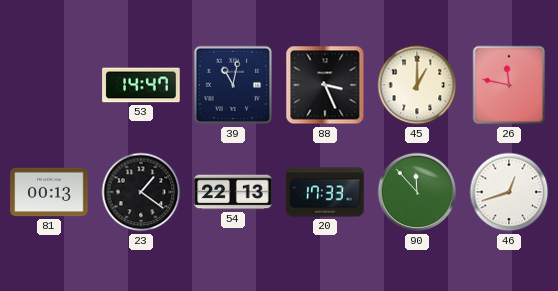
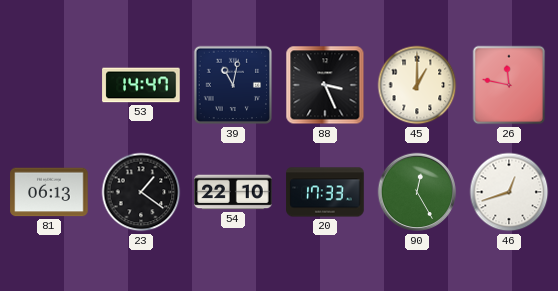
81: 00:13 -> 06:13 (49, 192)
54: 22:13 -> 22:10 (233, 192)
90: 11:53 -> 12:25 (417, 192)
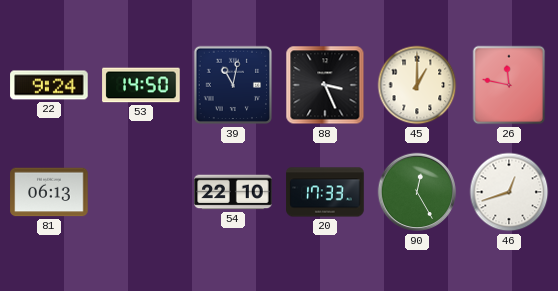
22: none -> 9:24 (49, 85)
53: 14:47 -> 14:50 (141, 85)
23: 1:21 -> none (141, 192)
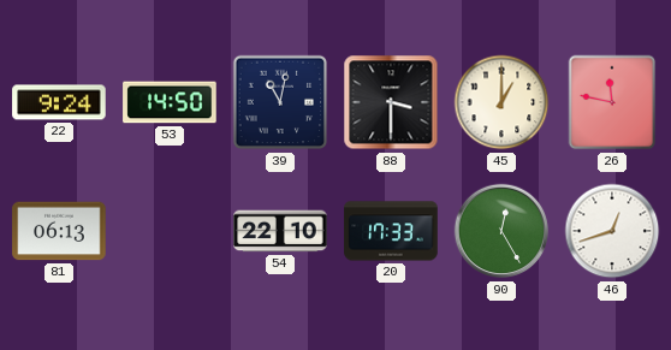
88: 3:26 -> 3:30 (391, 102)
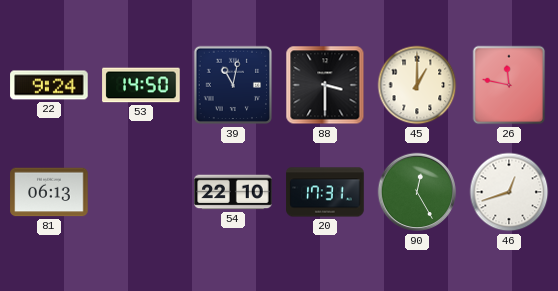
20: 17:33 -> 17:31 (325, 192)
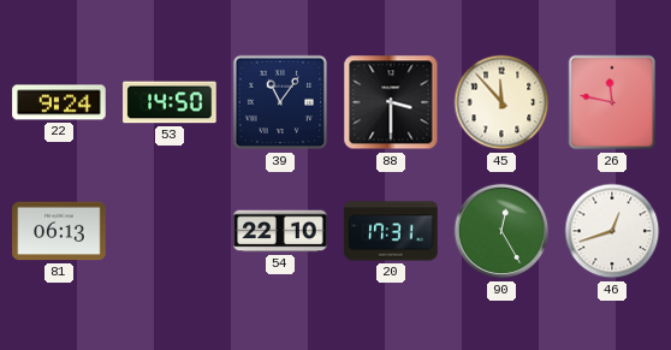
39: 11:02 -> 11:06 (280, 102)
45: 1:00 -> 11:53 (501, 102)
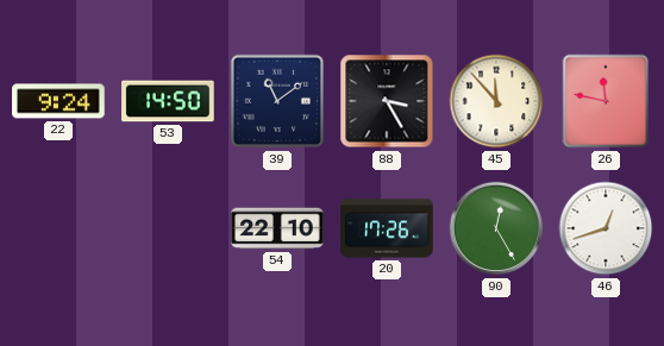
39: 11:06 -> 11:09 (277, 101)
88: 3:30 -> 3:25 (387, 101)
81: 06:13 -> none (59, 231)
20: 17:31 -> 17:26 (387, 228)
